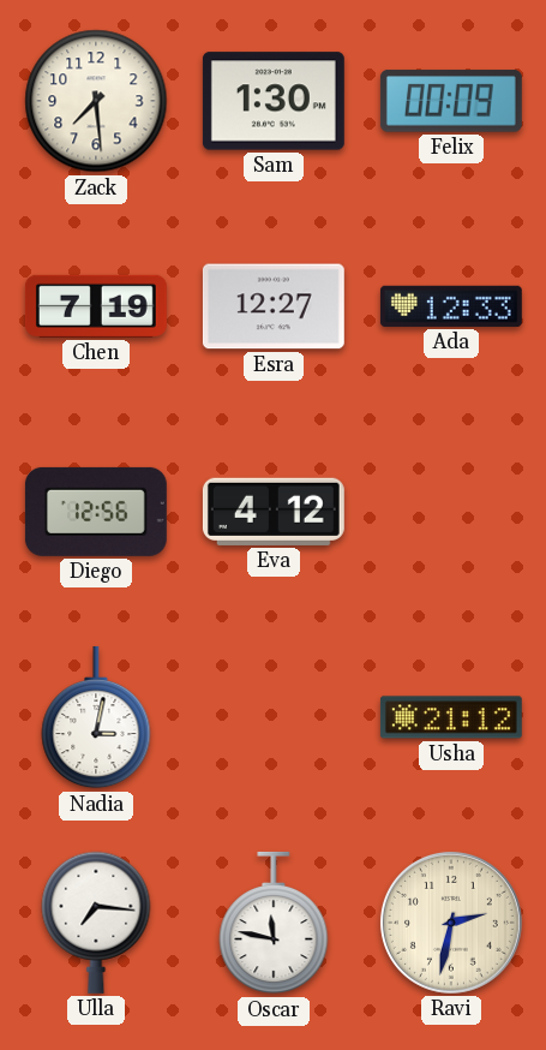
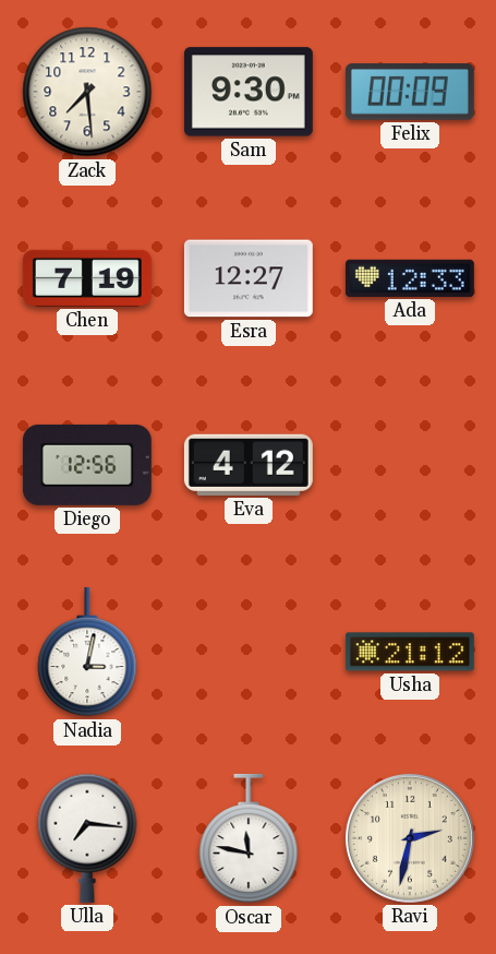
Sam: 1:30 -> 9:30 (249, 92)
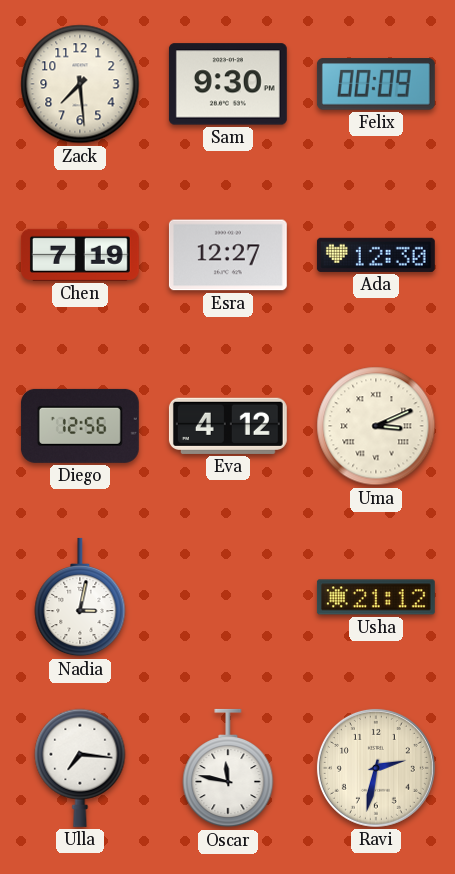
Ada: 12:33 -> 12:30 (376, 255)
Uma: none -> 3:11 (376, 426)
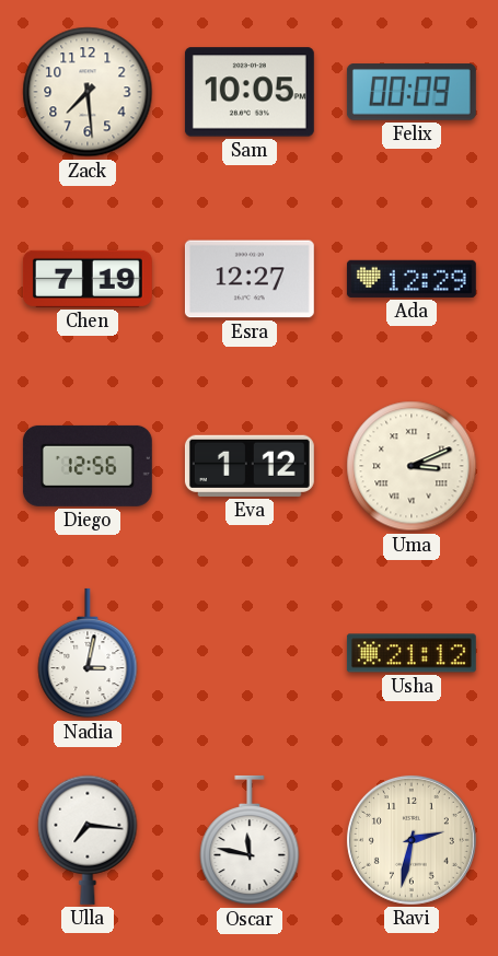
Sam: 9:30 -> 10:05 (250, 92)
Ada: 12:30 -> 12:29 (412, 279)
Eva: 4:12 -> 1:12 (250, 466)
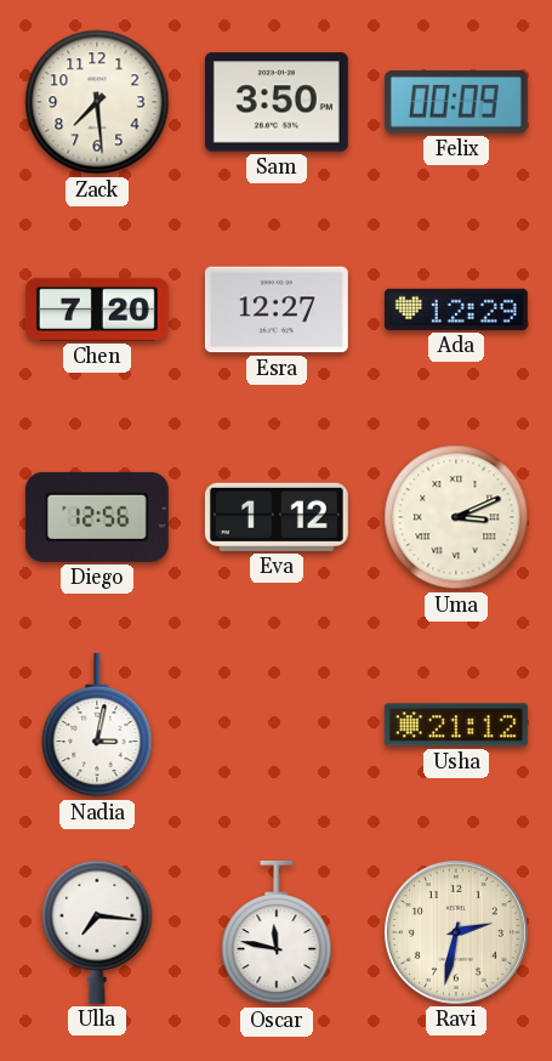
Sam: 10:05 -> 3:50 (277, 102)
Chen: 7:19 -> 7:20 (97, 310)
